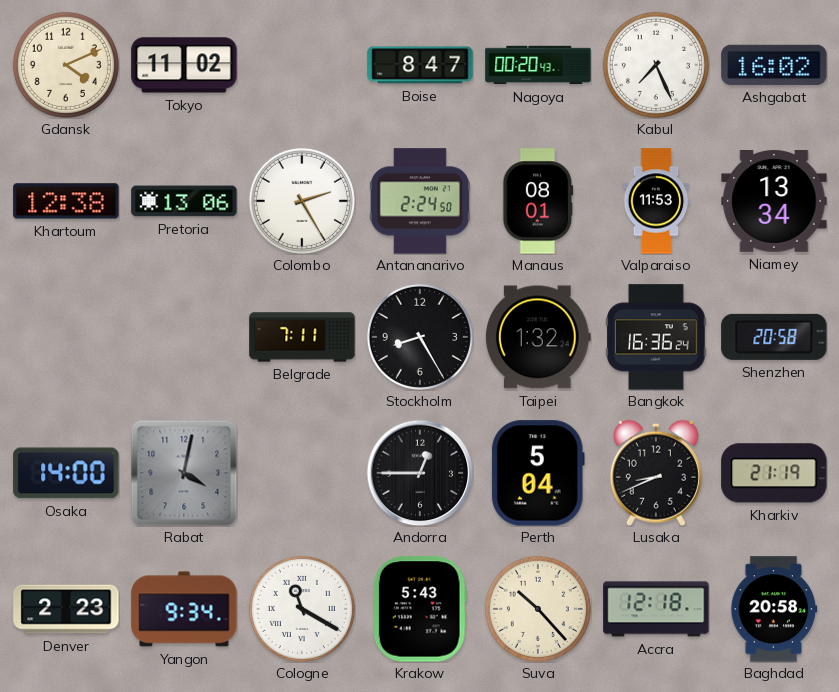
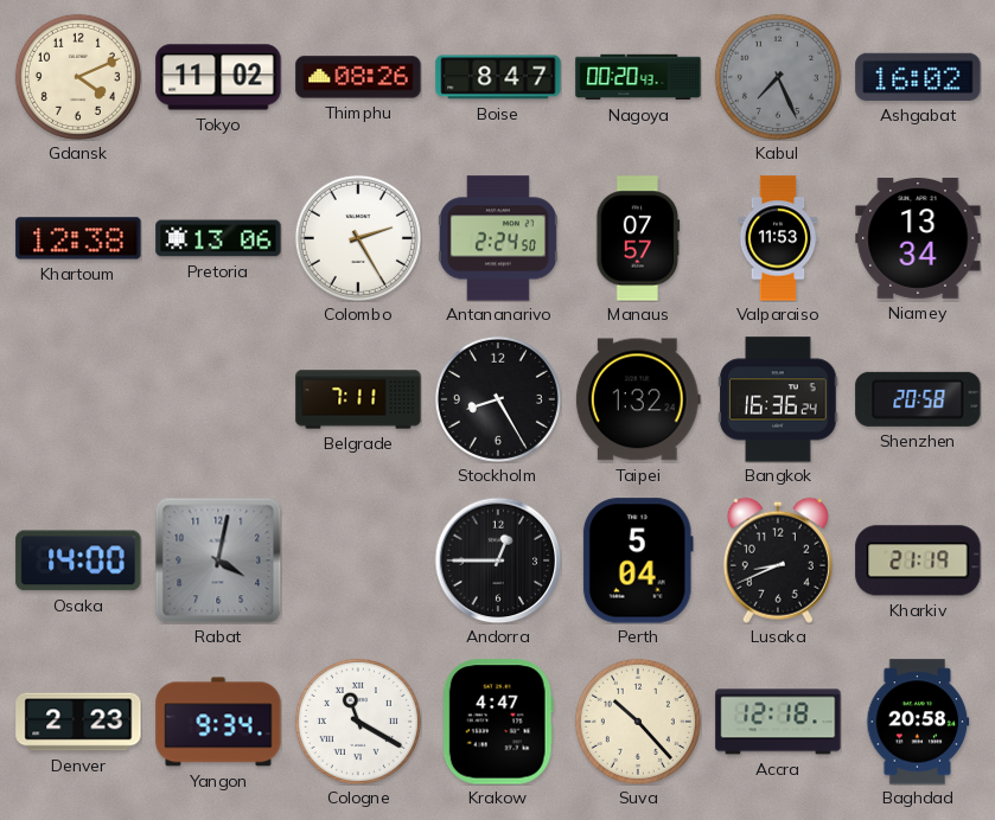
Thimphu: none -> 08:26 (358, 77)
Kabul dial: white -> grey (778, 77)
Manaus: 08:01 -> 07:57 (638, 238)
Krakow: 5:43 -> 4:47 (498, 722)
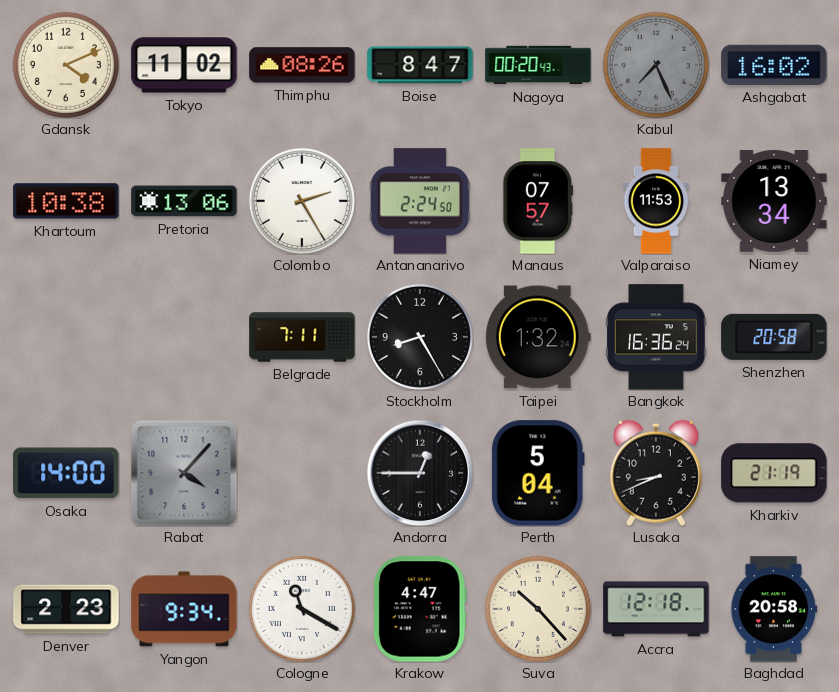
Khartoum: 12:38 -> 10:38 (66, 201)
Rabat: 4:02 -> 4:07 (184, 473)
